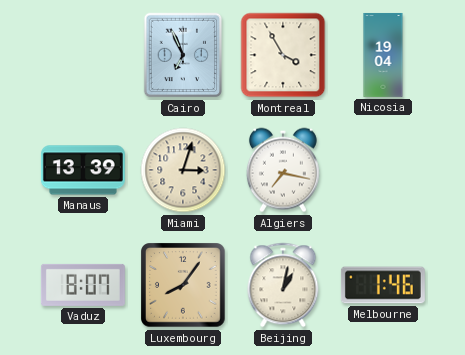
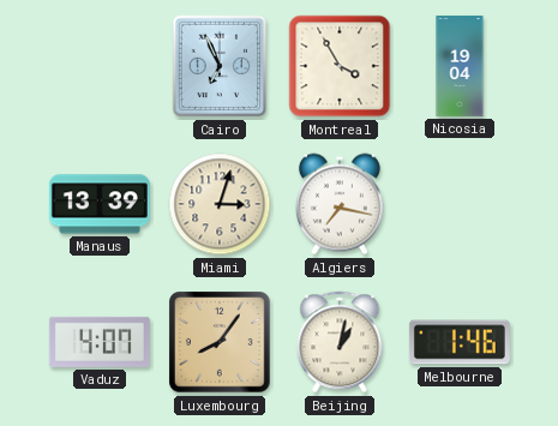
Vaduz: 8:07 -> 4:07 (100, 342)
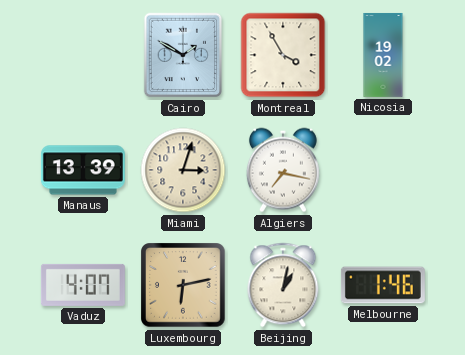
Cairo: 6:56 -> 1:50 (183, 55)
Nicosia: 19:04 -> 19:02 (383, 55)
Luxembourg: 8:06 -> 6:13 (183, 285)
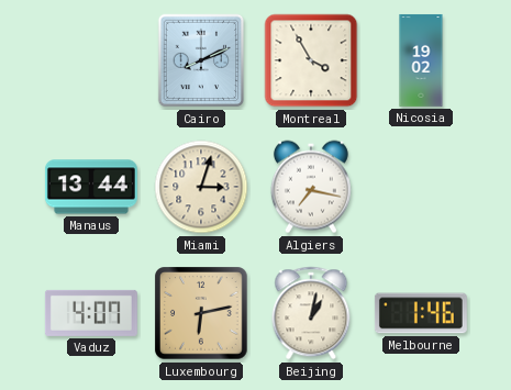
Cairo: 1:50 -> 8:11 (201, 60)
Manaus: 13:39 -> 13:44 (91, 187)
